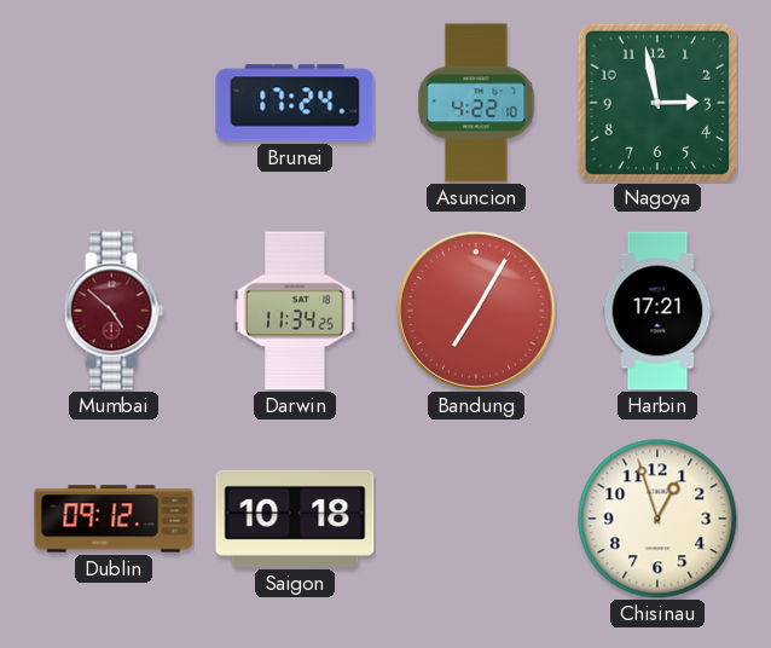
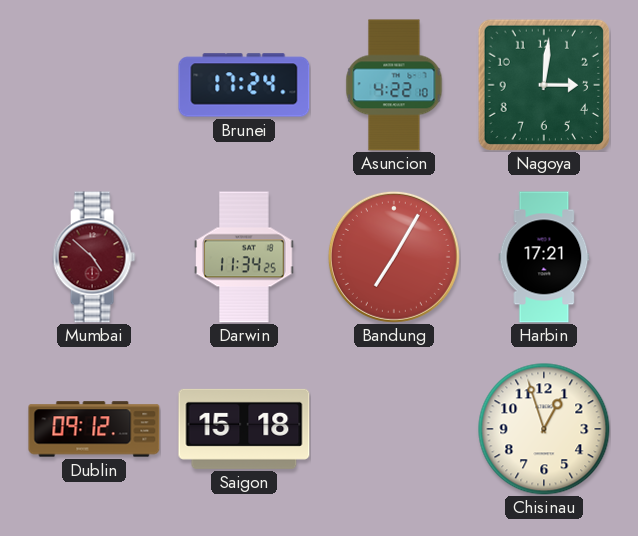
Nagoya: 2:58 -> 3:01 (543, 84)
Saigon: 10:18 -> 15:18 (244, 429)
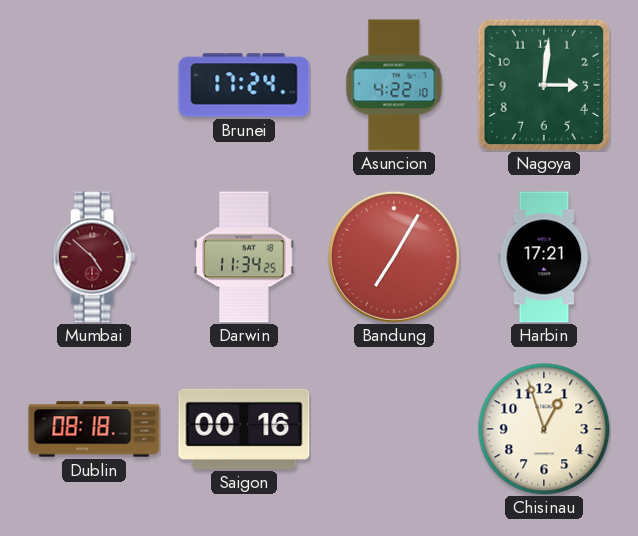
Dublin: 09:12 -> 08:18 (94, 429)
Saigon: 15:18 -> 00:16 (244, 429)
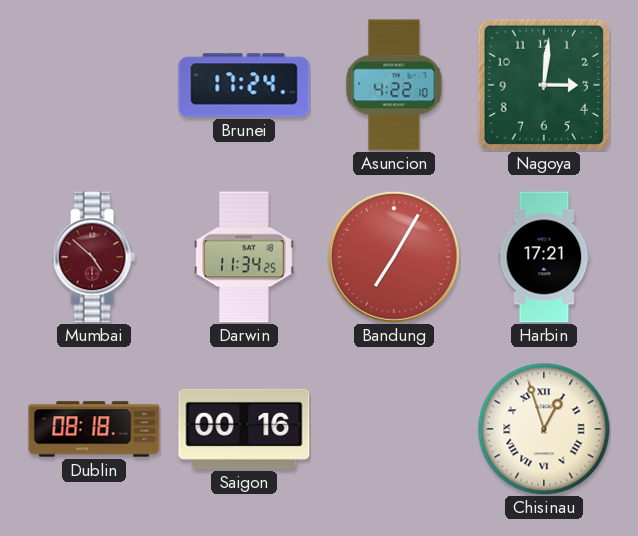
Chisinau numerals: Arabic -> Roman (544, 429)
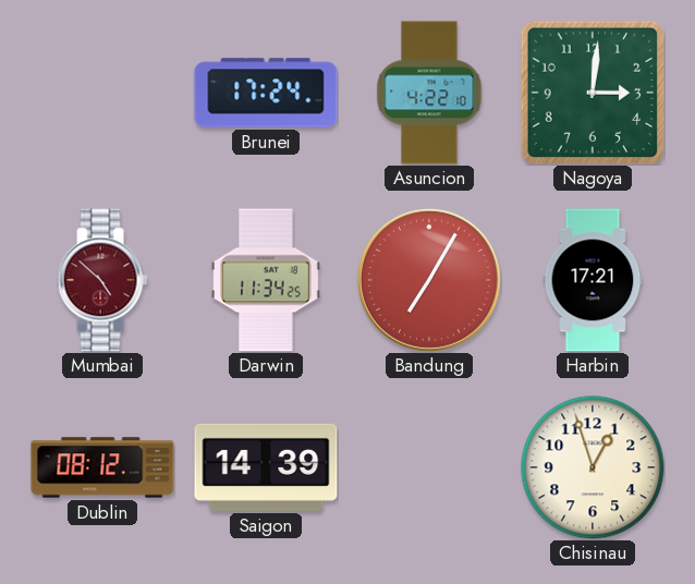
Dublin: 08:18 -> 08:12 (102, 467)
Saigon: 00:16 -> 14:39 (266, 467)
Chisinau numerals: Roman -> Arabic (593, 467)
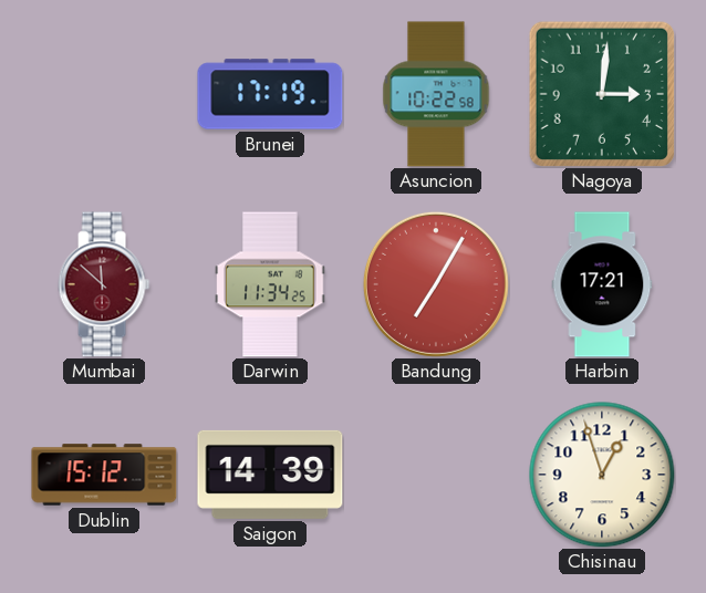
Brunei: 17:24 -> 17:19 (270, 94)
Asuncion: 4:22 -> 10:22 (436, 94)
Mumbai: 4:52 -> 11:52 (104, 284)
Dublin: 08:12 -> 15:12 (104, 475)
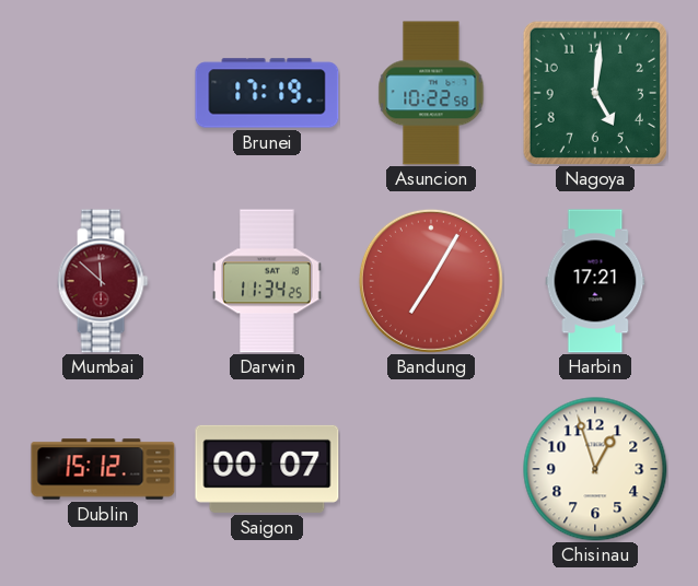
Nagoya: 3:01 -> 5:01 (594, 92)
Saigon: 14:39 -> 00:07 (267, 469)
